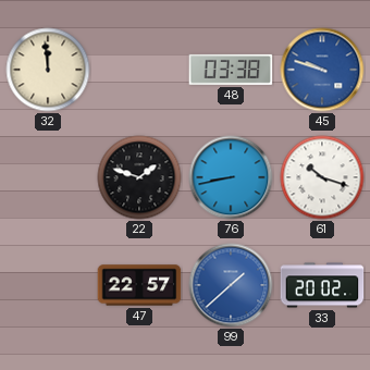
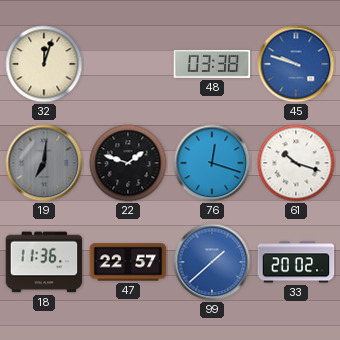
32: 11:59 -> 12:03 (44, 64)
19: none -> 7:01 (44, 163)
76: 8:43 -> 12:18 (212, 163)
18: none -> 11:36 (44, 262)
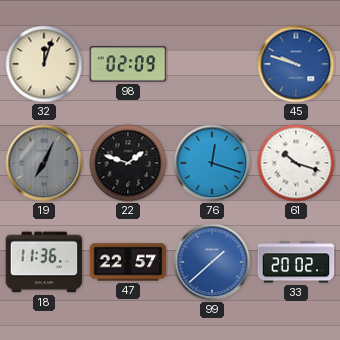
98: none -> 02:09 (128, 64)
48: 03:38 -> none (212, 64)
19: 7:01 -> 7:04 (44, 163)
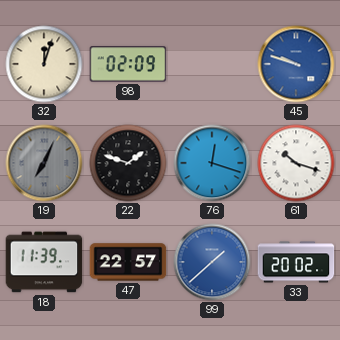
18: 11:36 -> 11:39 (44, 262)
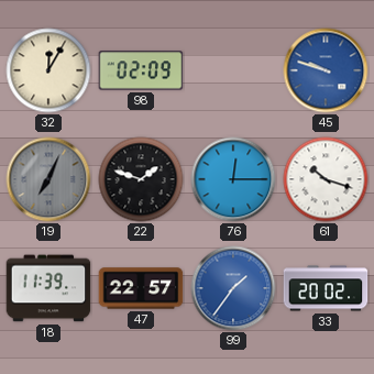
32: 12:03 -> 12:05 (48, 70)
76: 12:18 -> 12:15 (233, 179)
99: 1:38 -> 1:36 (233, 288)
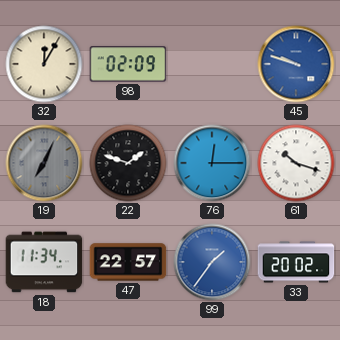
18: 11:39 -> 11:34 (44, 262)
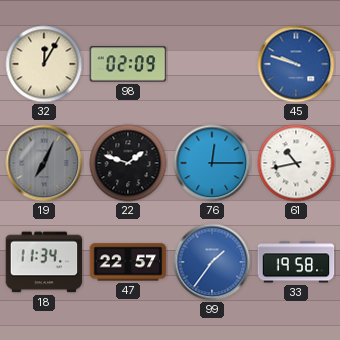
61: 10:18 -> 10:43 (296, 163)
33: 20:02 -> 19:58 (296, 262)
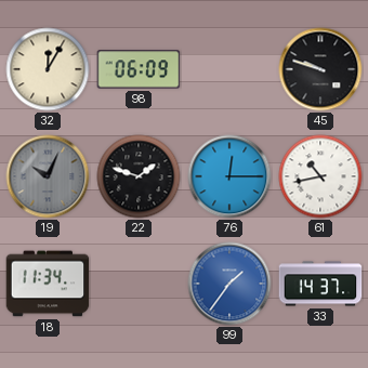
98: 02:09 -> 06:09 (139, 69)
45 dial: blue -> black (320, 69)
19: 7:04 -> 10:04 (48, 176)
47: 22:57 -> none (128, 262)
33: 19:58 -> 14:37 (320, 284)
